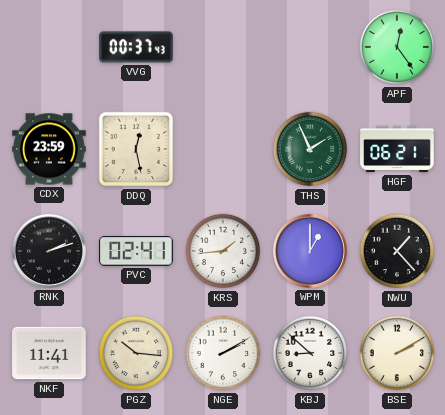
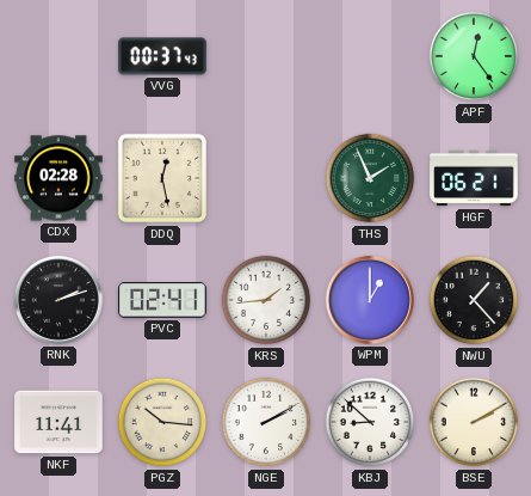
CDX: 23:59 -> 02:28 (58, 178)
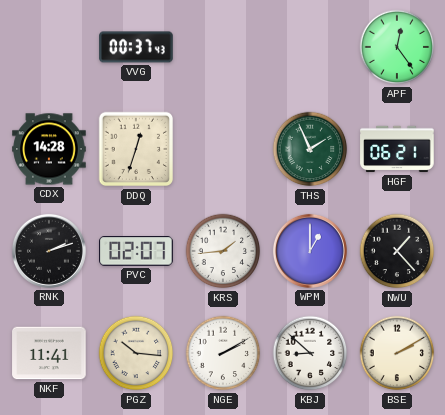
CDX: 02:28 -> 14:28 (49, 149)
DDQ: 12:28 -> 12:33 (136, 149)
PVC: 02:41 -> 02:07 (136, 251)
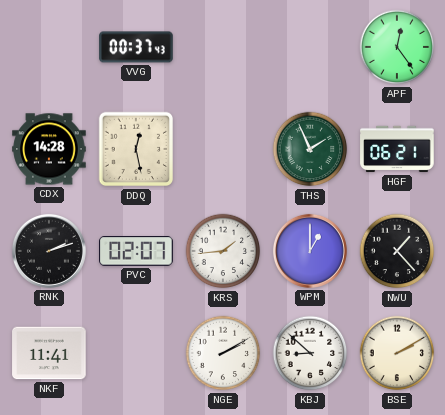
DDQ: 12:33 -> 12:28 (136, 149)
PGZ: 10:16 -> none (136, 353)
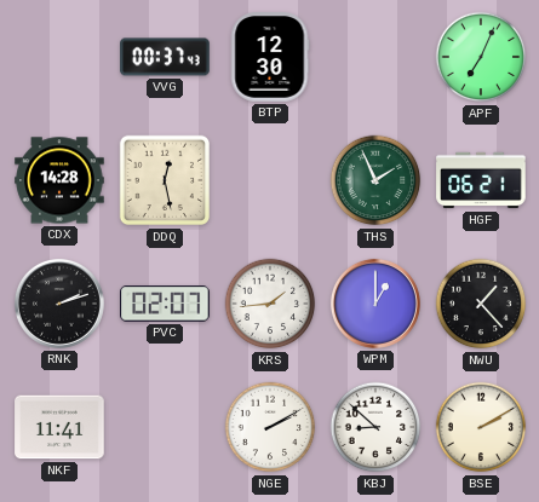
BTP: none -> 12:30 (270, 57)
APF: 12:24 -> 7:04 (481, 57)
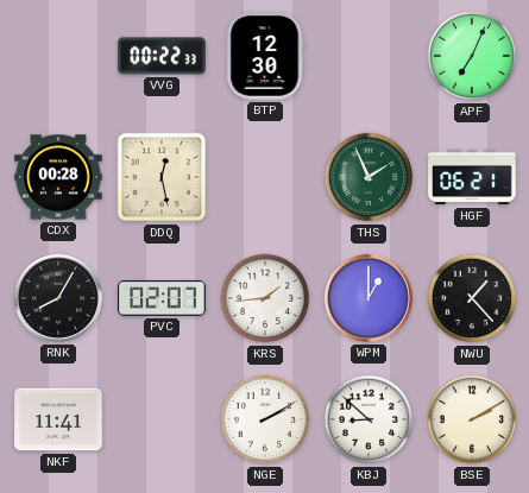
VVG: 00:37 -> 00:22 (162, 56)
CDX: 14:28 -> 00:28 (58, 177)
RNK: 2:12 -> 8:05 (58, 298)
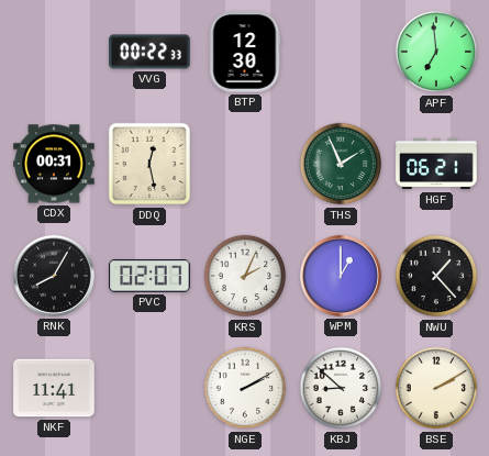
APF: 7:04 -> 6:59 (436, 52)
CDX: 00:28 -> 00:31 (54, 164)
KRS: 1:44 -> 2:04 (245, 276)
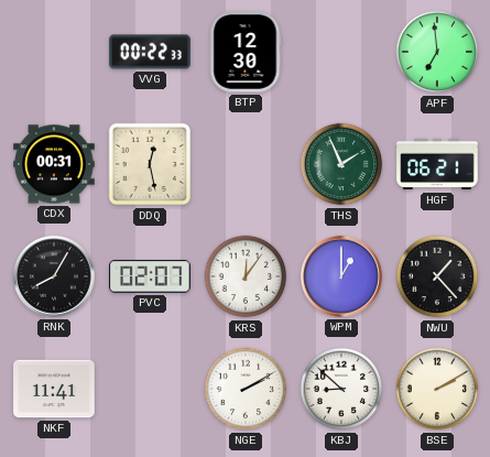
KRS: 2:04 -> 12:06 (246, 276)
